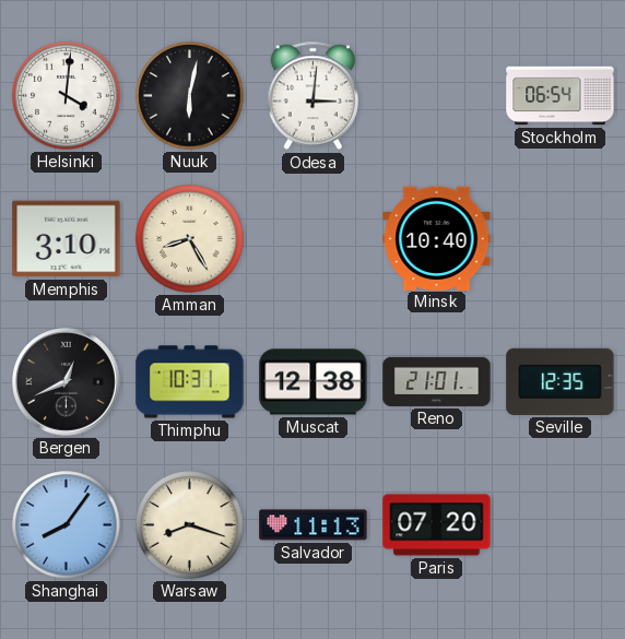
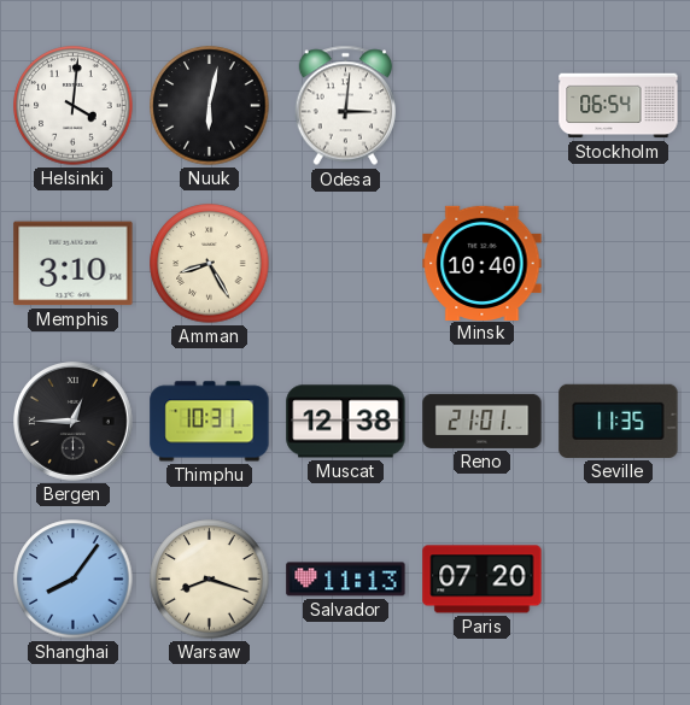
Bergen: 12:41 -> 12:45 (74, 422)
Seville: 12:35 -> 11:35 (619, 421)
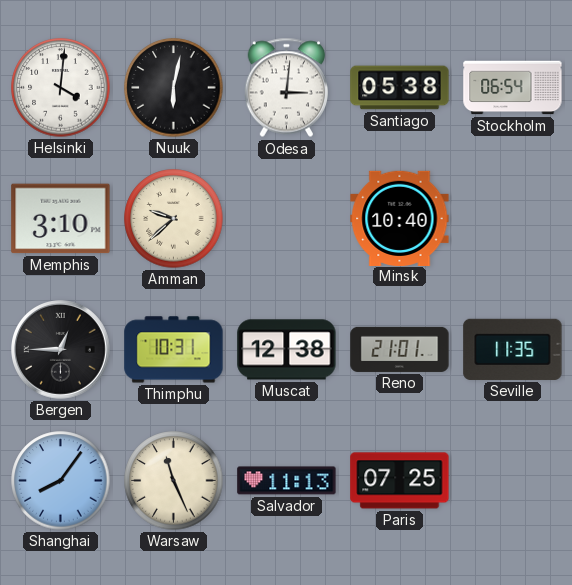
Santiago: none -> 05:38 (400, 88)
Amman: 8:25 -> 9:38 (174, 219)
Warsaw: 8:18 -> 11:26 (174, 481)
Paris: 07:20 -> 07:25 (400, 481)
